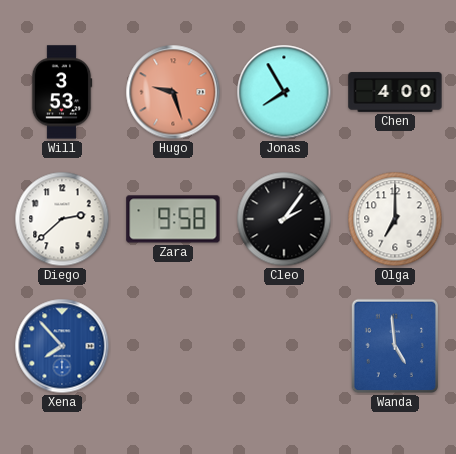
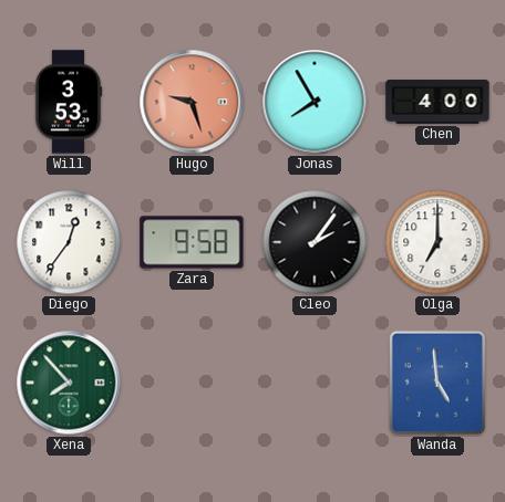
Diego: 2:38 -> 12:36 (69, 242)
Xena dial: blue -> green (69, 383)
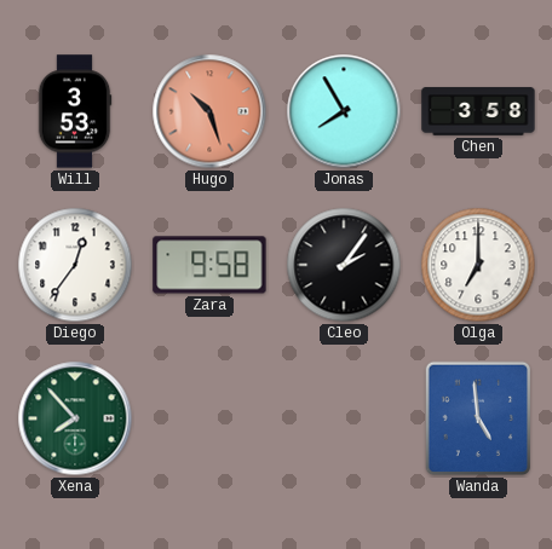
Hugo: 9:27 -> 10:27 (209, 111)
Chen: 4:00 -> 3:58 (478, 111)
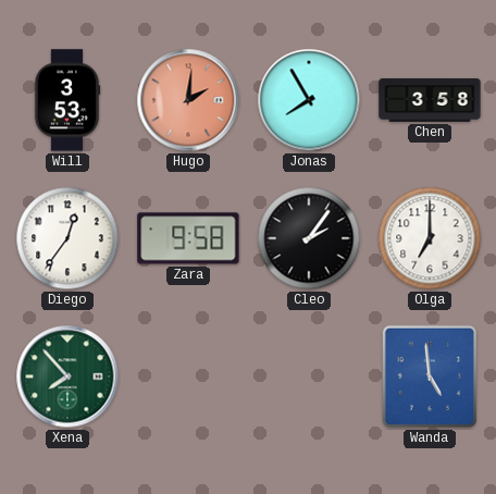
Hugo: 10:27 -> 2:01 (188, 100)
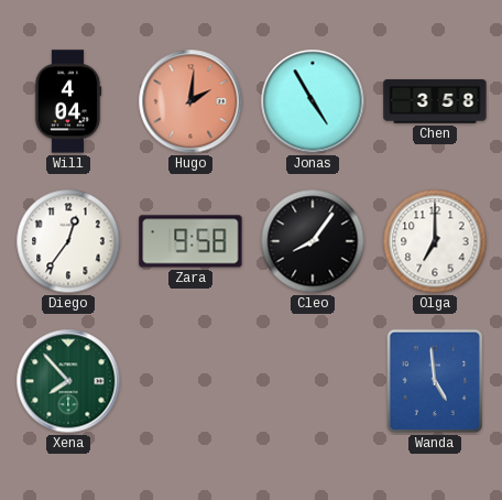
Will: 3:53 -> 4:04 (68, 101)
Jonas: 7:55 -> 4:55 (313, 101)
Cleo: 2:06 -> 8:06 (313, 241)
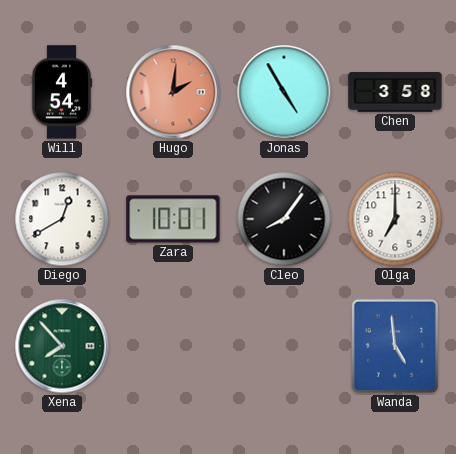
Will: 4:04 -> 4:54 (62, 92)
Diego: 12:36 -> 12:40 (62, 219)
Zara: 9:58 -> 10:01 (173, 219)
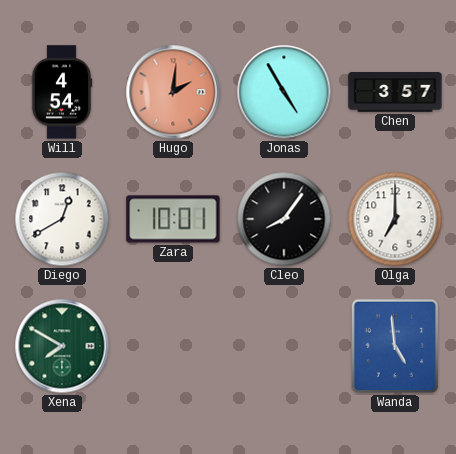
Chen: 3:58 -> 3:57 (395, 92)
Xena: 7:53 -> 7:50 (62, 346)
